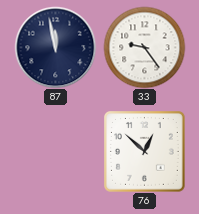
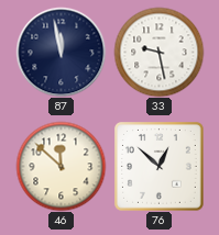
33: 9:24 -> 9:28 (158, 52)
46: none -> 11:52 (61, 166)
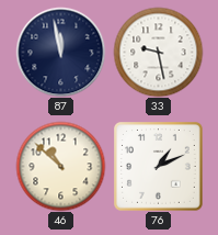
46: 11:52 -> 10:52 (60, 166)
76: 12:52 -> 1:11 (159, 167)
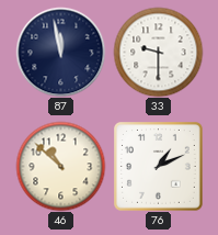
33: 9:28 -> 9:30 (158, 52)
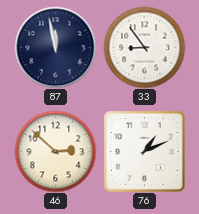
33: 9:30 -> 8:54 (144, 47)
46: 10:52 -> 2:52 (55, 151)
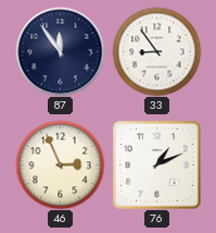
87: 11:58 -> 11:54 (60, 51)
46: 2:52 -> 2:56 (60, 164)
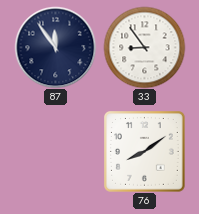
46: 2:56 -> none (60, 164)
76: 1:11 -> 8:09 (145, 152)
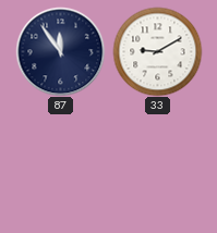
33: 8:54 -> 9:10 (157, 51)
76: 8:09 -> none (145, 152)
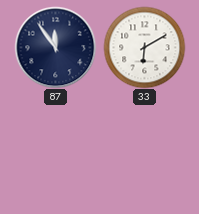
33: 9:10 -> 6:10 (144, 47)
